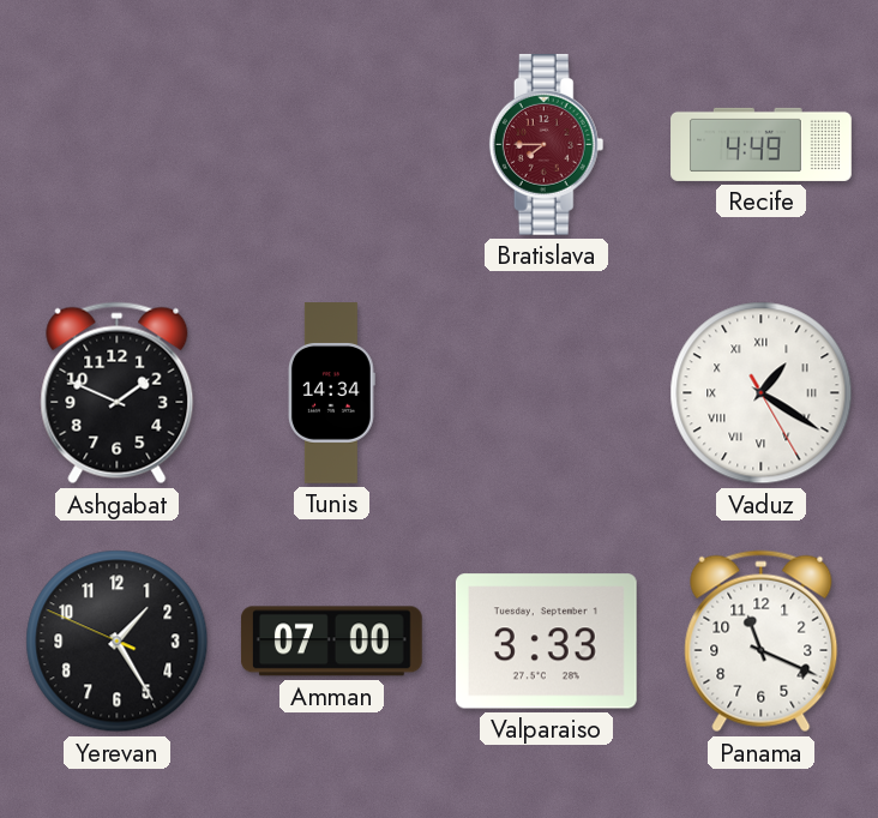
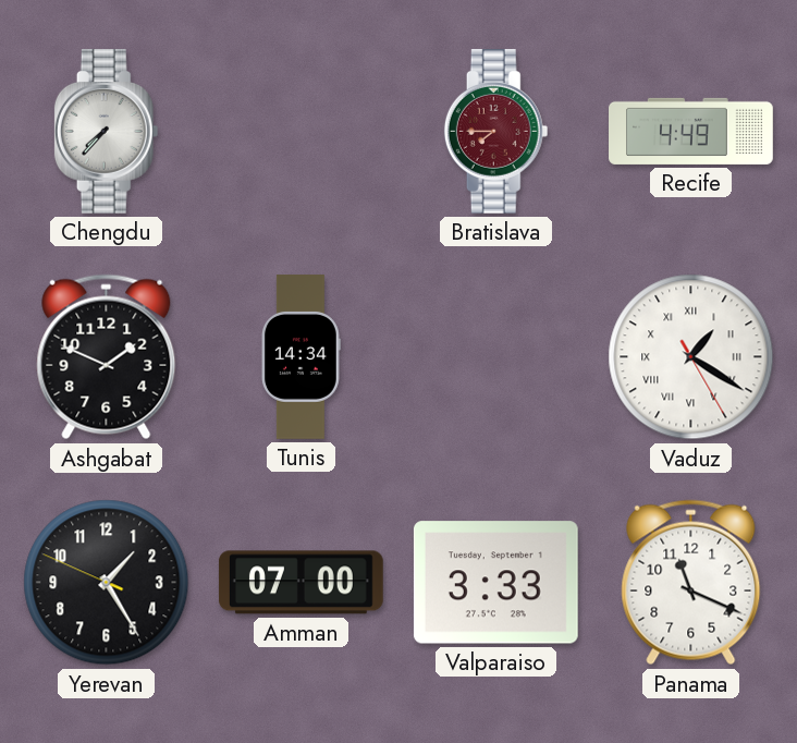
Chengdu: none -> 7:37 (107, 131)
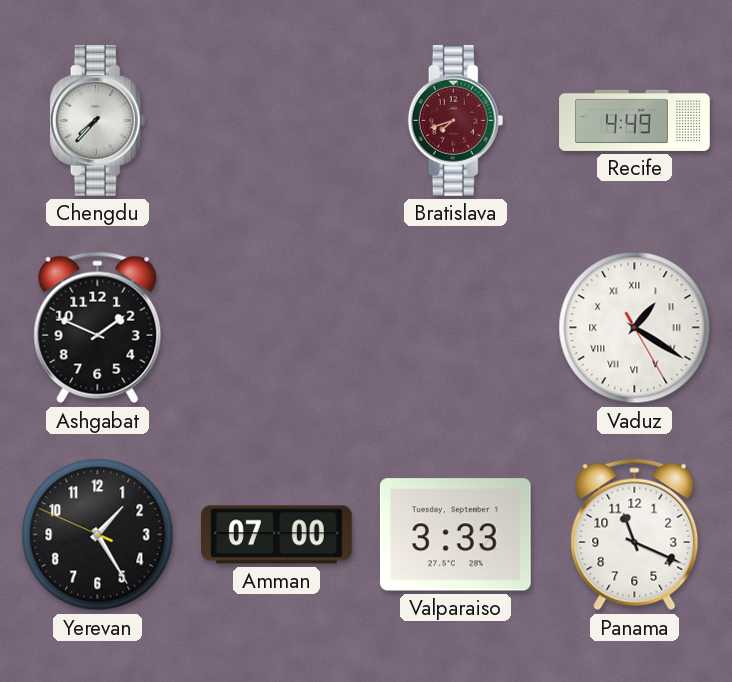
Bratislava: 7:45 -> 7:42 (456, 120)
Tunis: 14:34 -> none (301, 357)
